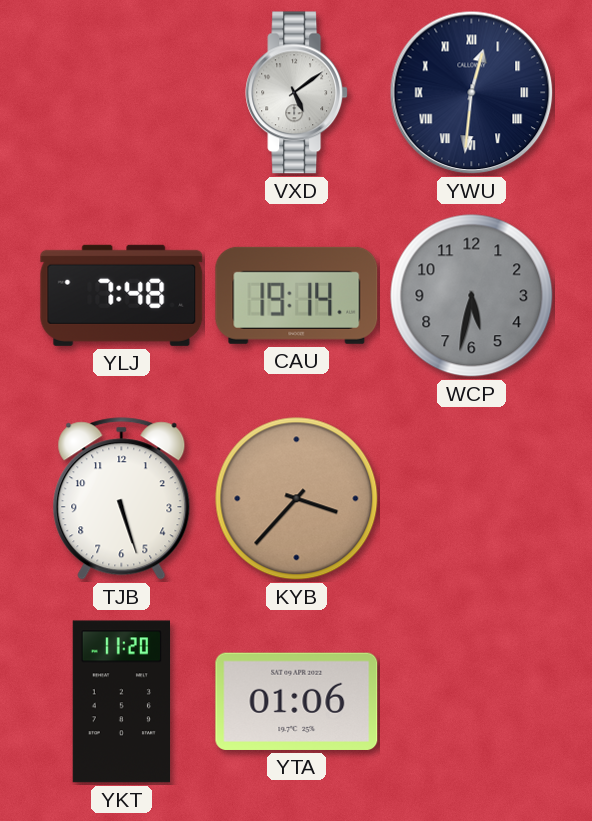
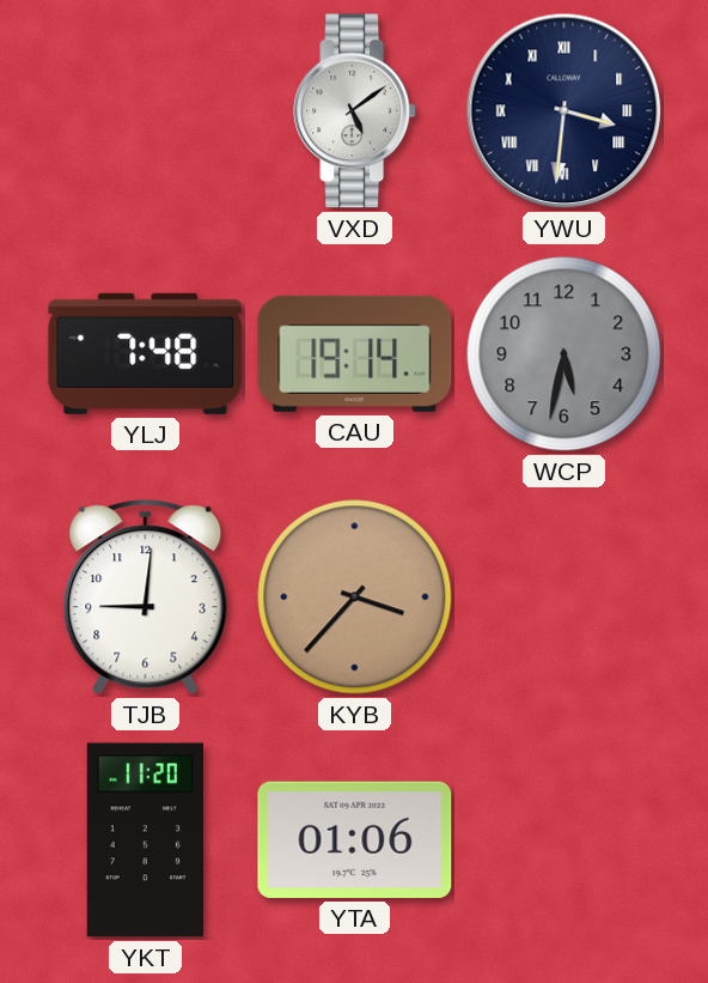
YWU: 12:31 -> 3:31 (564, 111)
TJB: 5:27 -> 9:01 (146, 597)
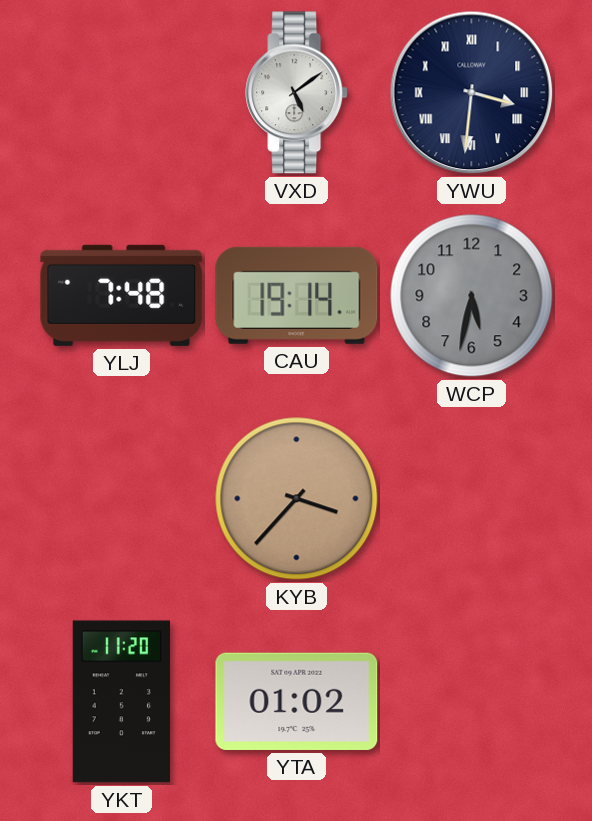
TJB: 9:01 -> none (146, 597)
YTA: 01:06 -> 01:02 (297, 701)
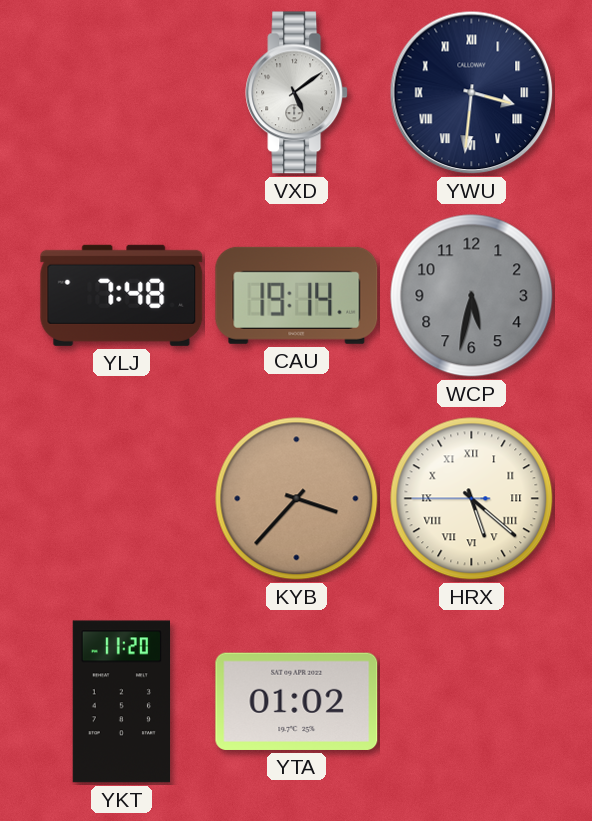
HRX: none -> 5:21 (472, 499)
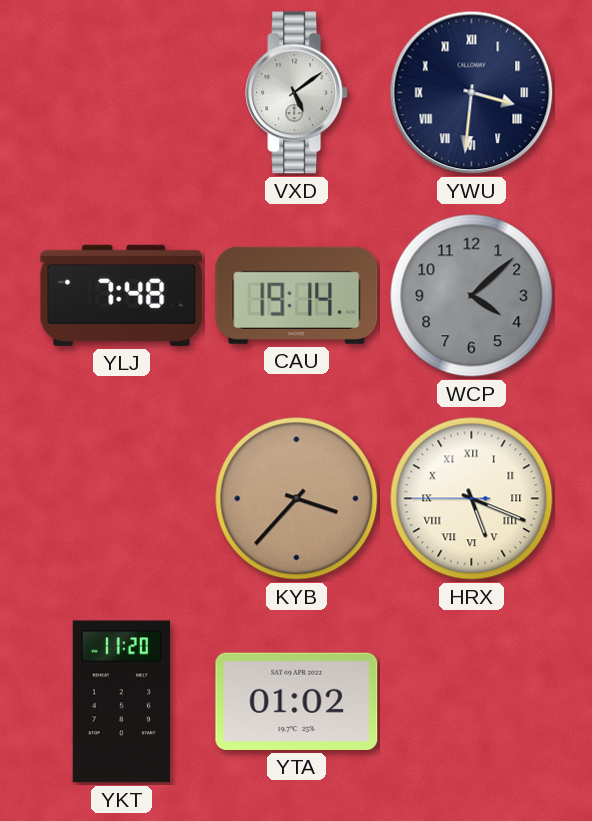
WCP: 5:32 -> 4:08 (472, 296)
HRX: 5:21 -> 5:18 (472, 499)
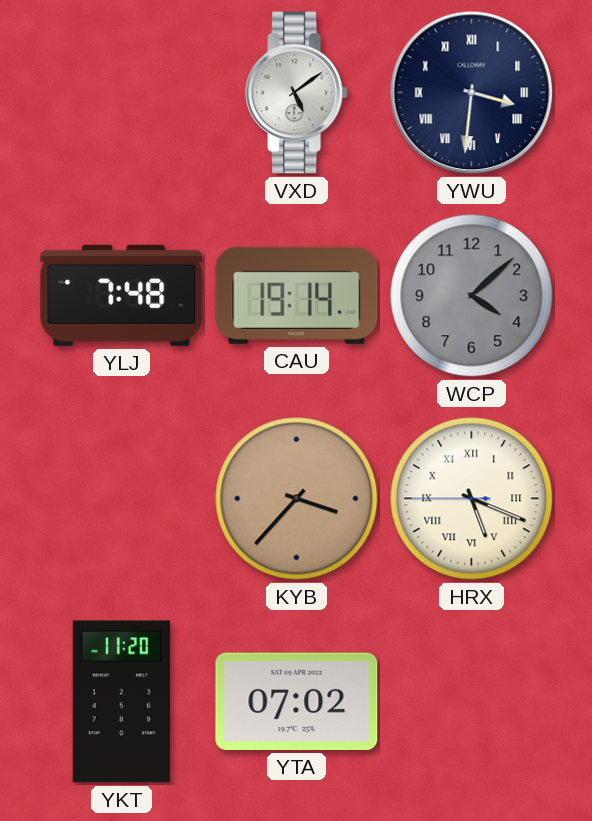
YTA: 01:02 -> 07:02 (297, 701)
